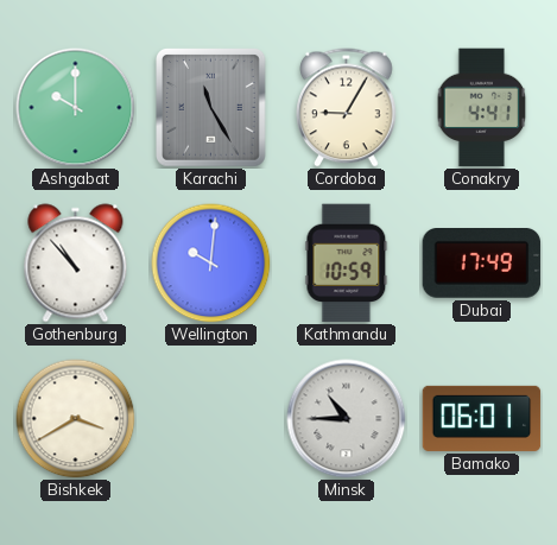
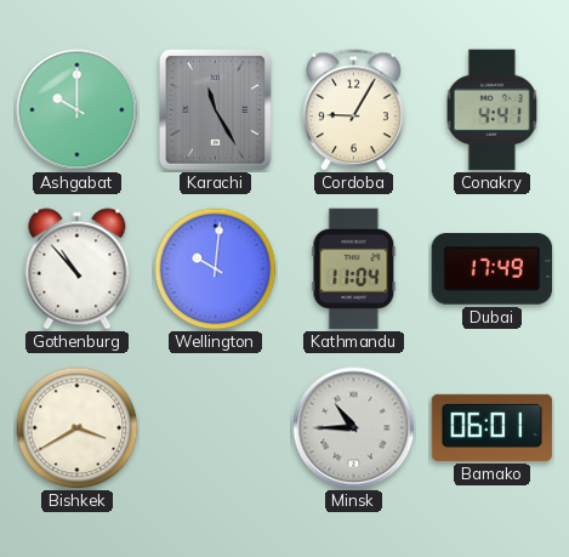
Kathmandu: 10:59 -> 11:04 (354, 269)
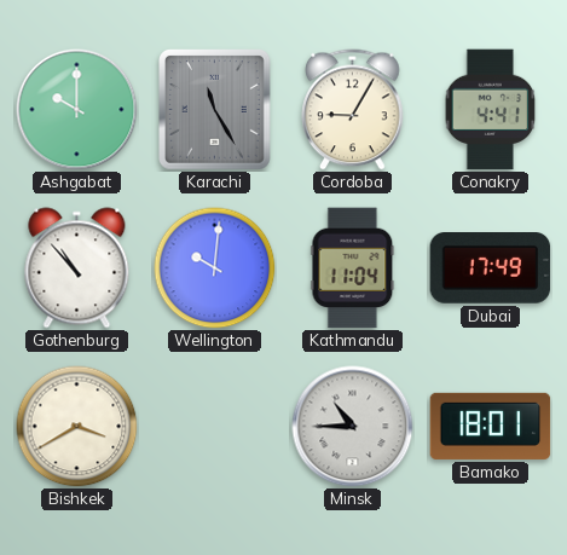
Bamako: 06:01 -> 18:01 (491, 426)
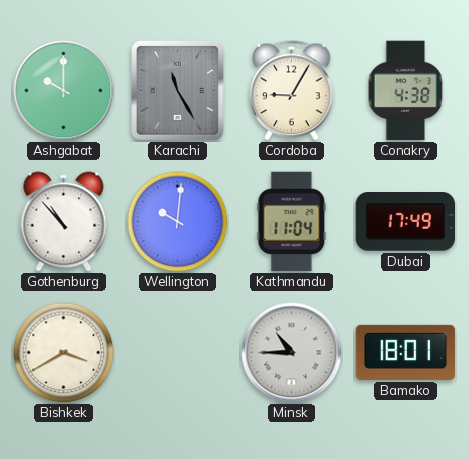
Conakry: 4:41 -> 4:38 (406, 91)
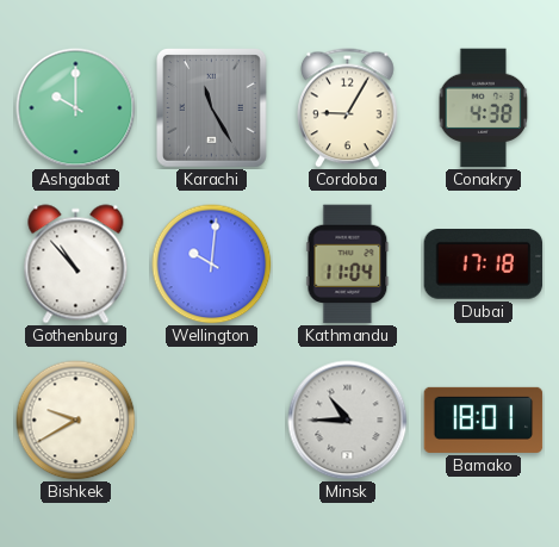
Dubai: 17:49 -> 17:18 (484, 265)
Bishkek: 3:40 -> 9:40 (76, 421)
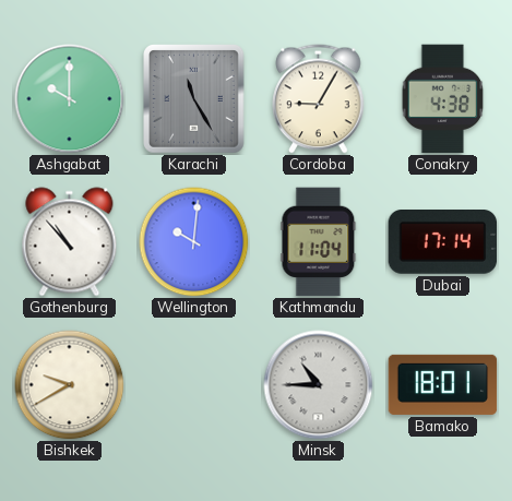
Dubai: 17:18 -> 17:14 (443, 242)
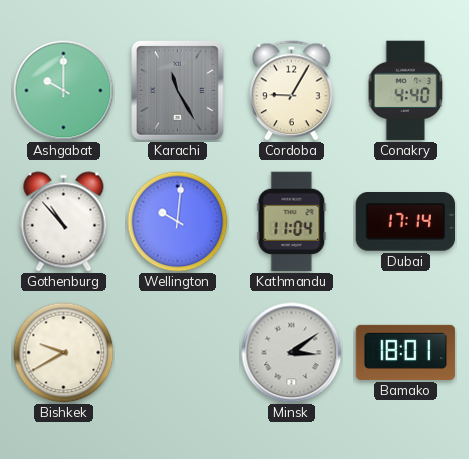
Conakry: 4:38 -> 4:40 (406, 91)
Minsk: 10:45 -> 3:09 (292, 353)
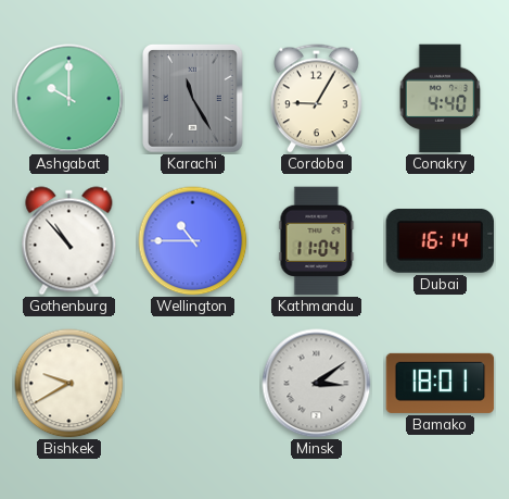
Wellington: 10:01 -> 10:45 (193, 241)
Dubai: 17:14 -> 16:14 (441, 241)
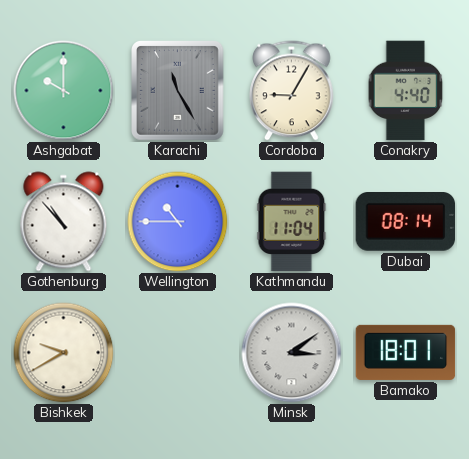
Dubai: 16:14 -> 08:14 (406, 222)
